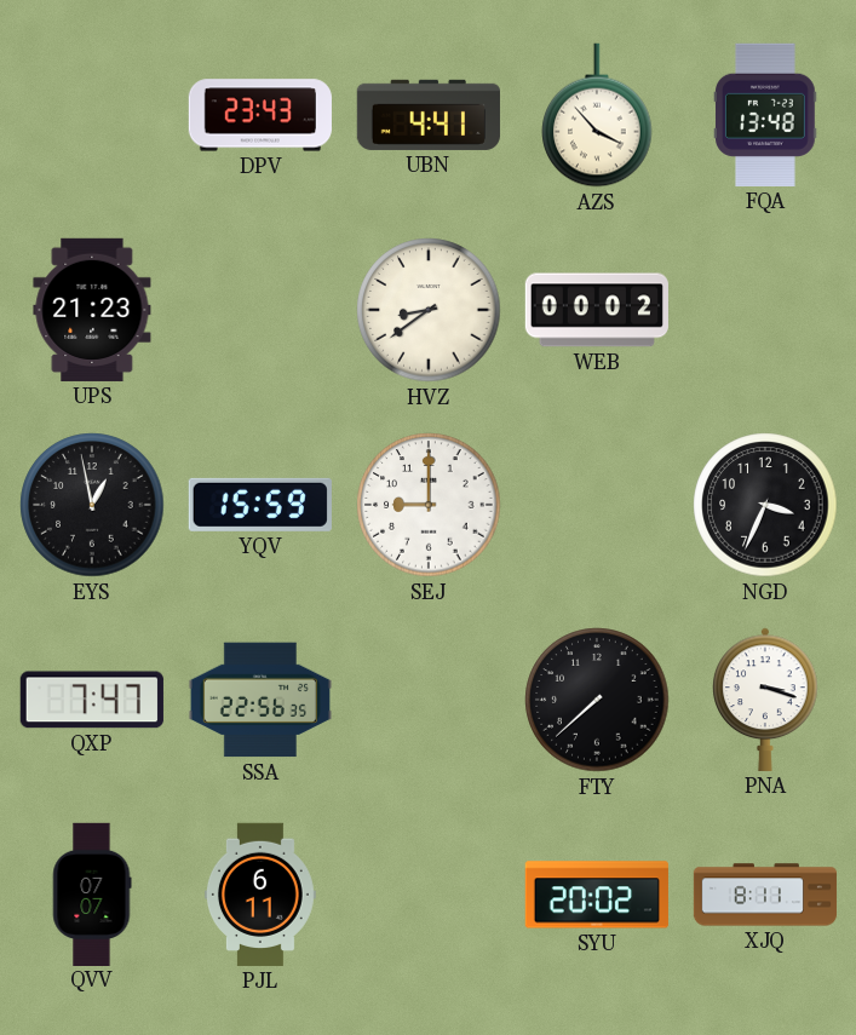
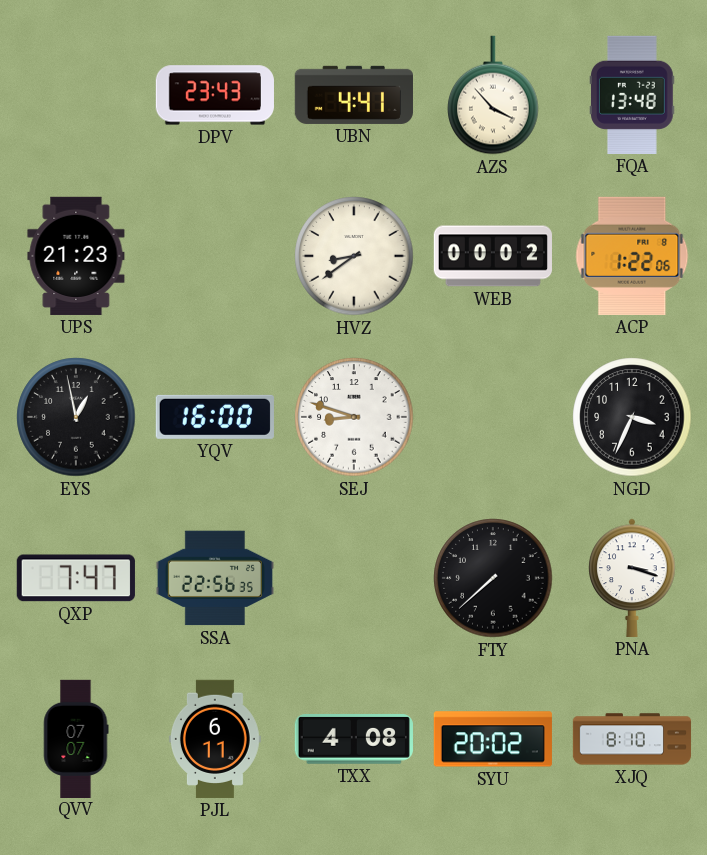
ACP: none -> 1:22 (632, 256)
YQV: 15:59 -> 16:00 (215, 417)
SEJ: 9:00 -> 8:48 (354, 417)
TXX: none -> 4:08 (354, 740)
XJQ: 8:11 -> 8:10 (632, 739)
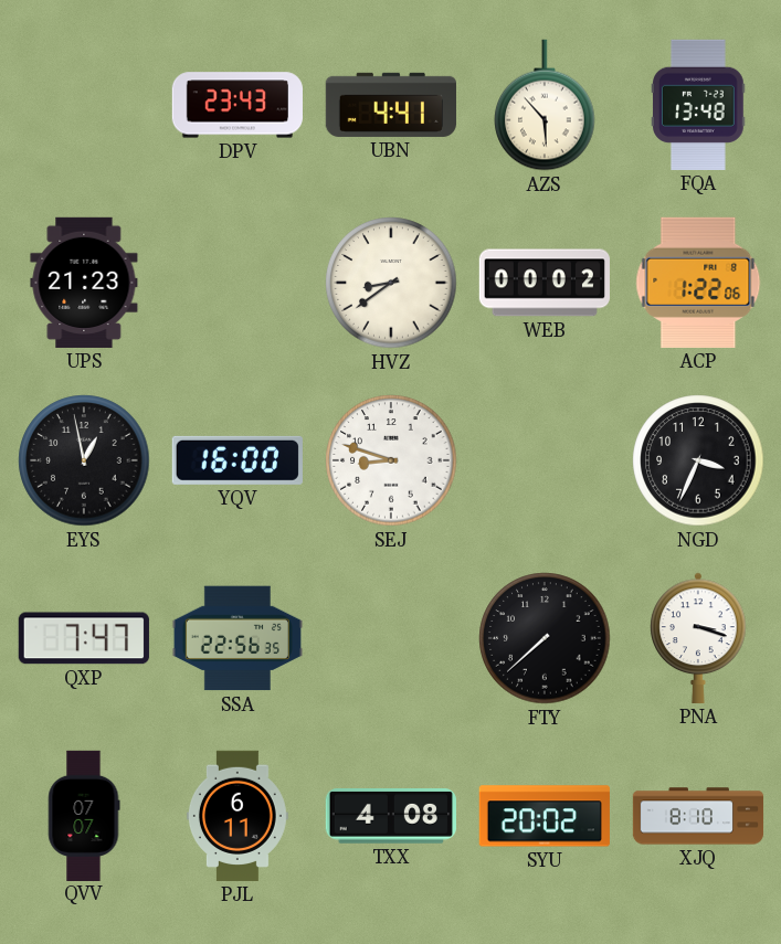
AZS: 3:53 -> 5:53 (545, 105)
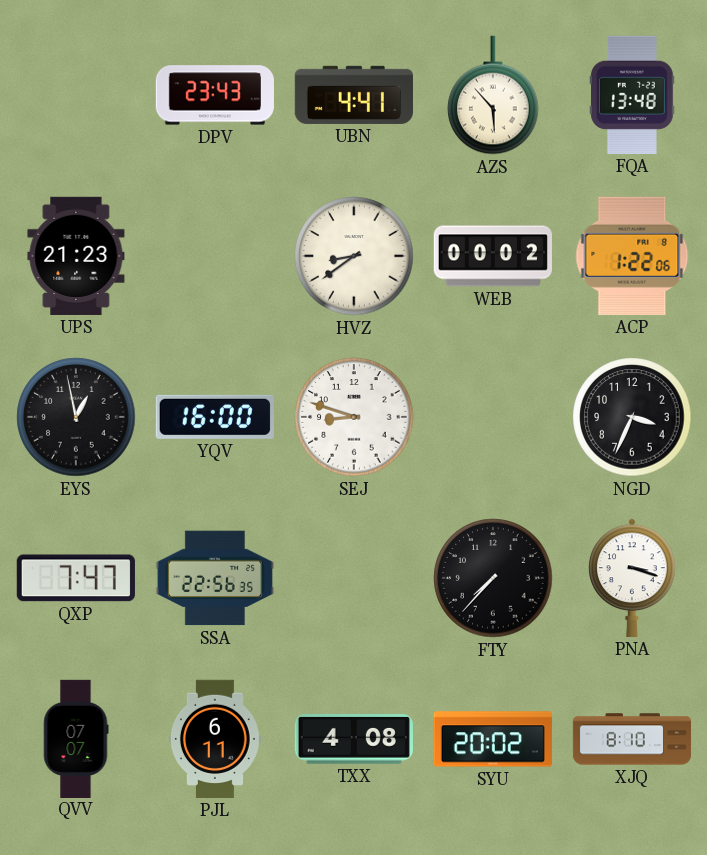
FTY: 7:38 -> 7:37 (493, 578)
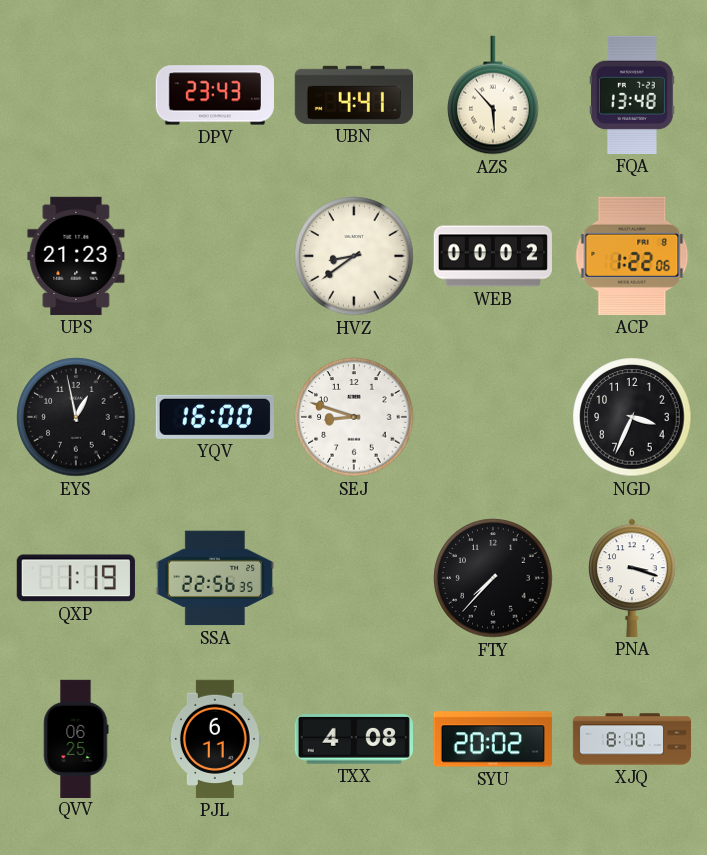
QXP: 7:47 -> 1:19 (76, 578)
QVV: 07:07 -> 06:25 (76, 738)
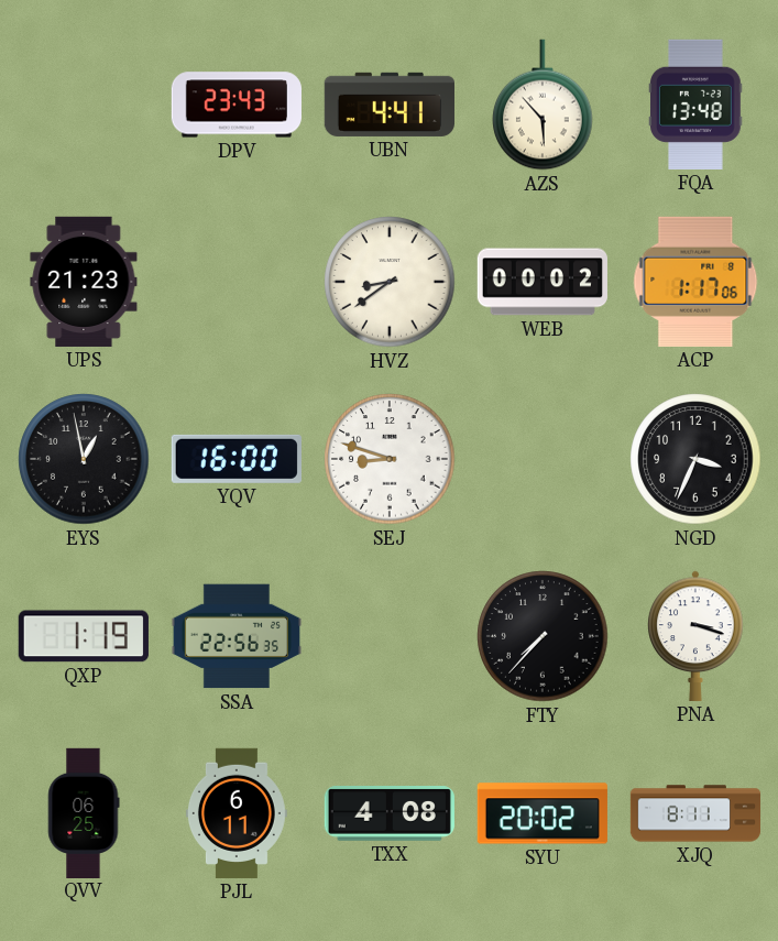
ACP: 1:22 -> 1:17 (695, 282)
XJQ: 8:10 -> 8:11 (695, 813)
